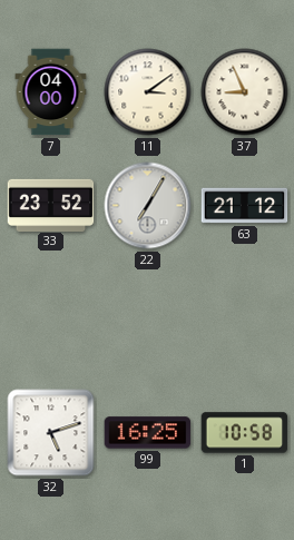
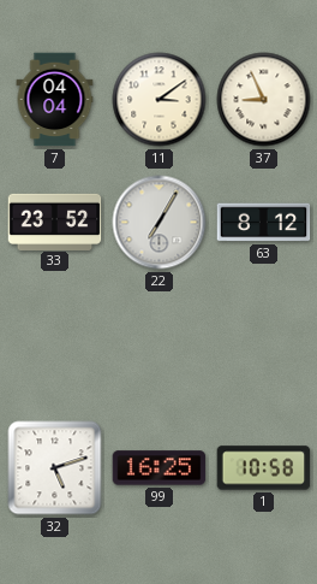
7: 04:00 -> 04:04 (55, 100)
63: 21:12 -> 8:12 (264, 223)
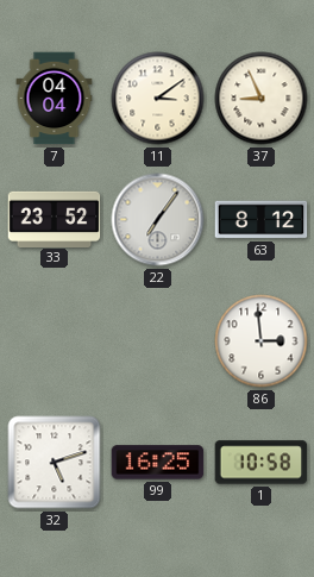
22: 7:05 -> 7:06 (158, 220)
86: none -> 2:59 (262, 341)
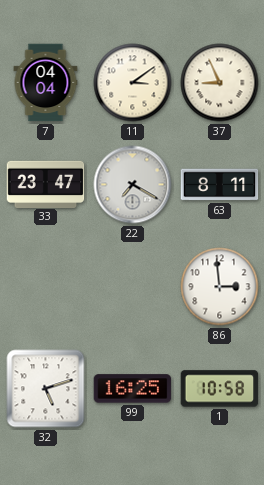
33: 23:52 -> 23:47 (46, 184)
22: 7:06 -> 7:20 (133, 185)
63: 8:12 -> 8:11 (220, 185)
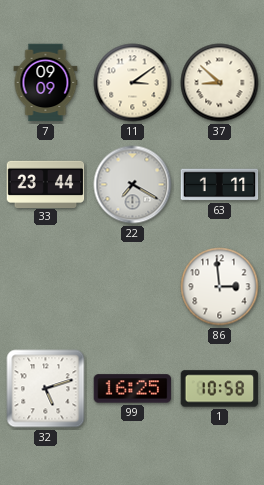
7: 04:04 -> 09:09 (46, 83)
37: 8:56 -> 8:52 (220, 83)
33: 23:47 -> 23:44 (46, 184)
63: 8:11 -> 1:11 (220, 185)
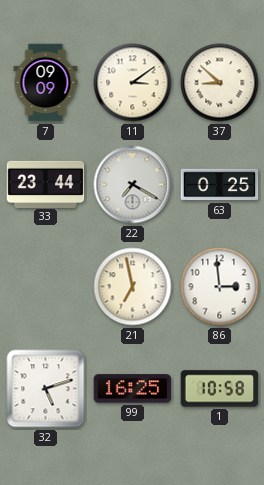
63: 1:11 -> 0:25 (220, 185)
21: none -> 6:58 (133, 287)
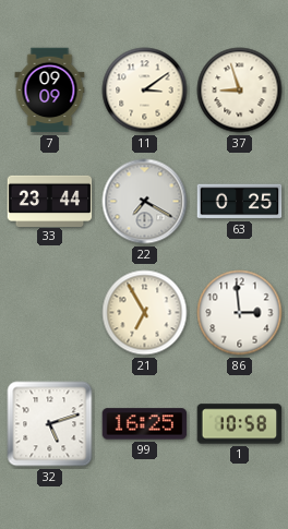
37: 8:52 -> 8:57 (240, 91)
21: 6:58 -> 6:55 (145, 313)
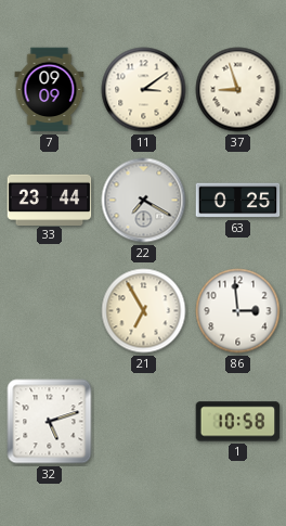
99: 16:25 -> none (145, 424)
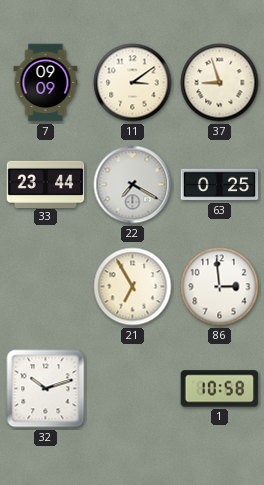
32: 5:12 -> 10:12 (46, 389)
